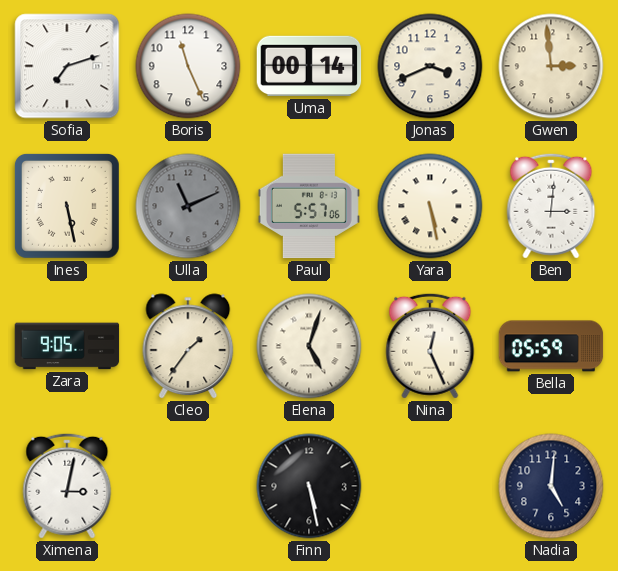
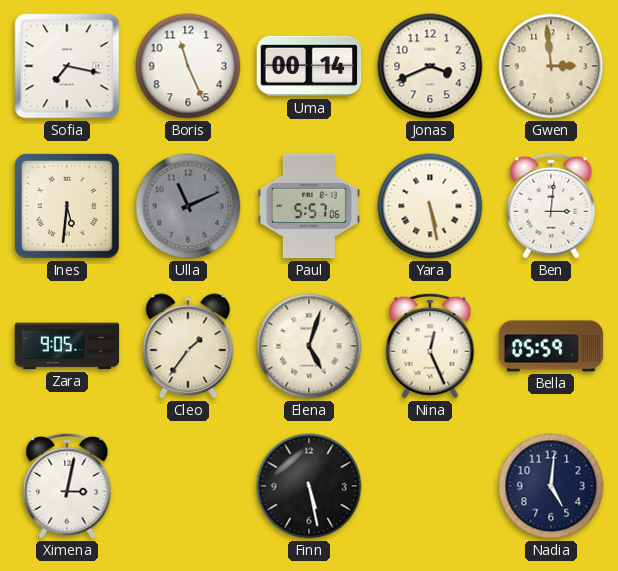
Sofia: 7:12 -> 7:17 (67, 66)
Ines: 5:28 -> 5:31 (67, 206)
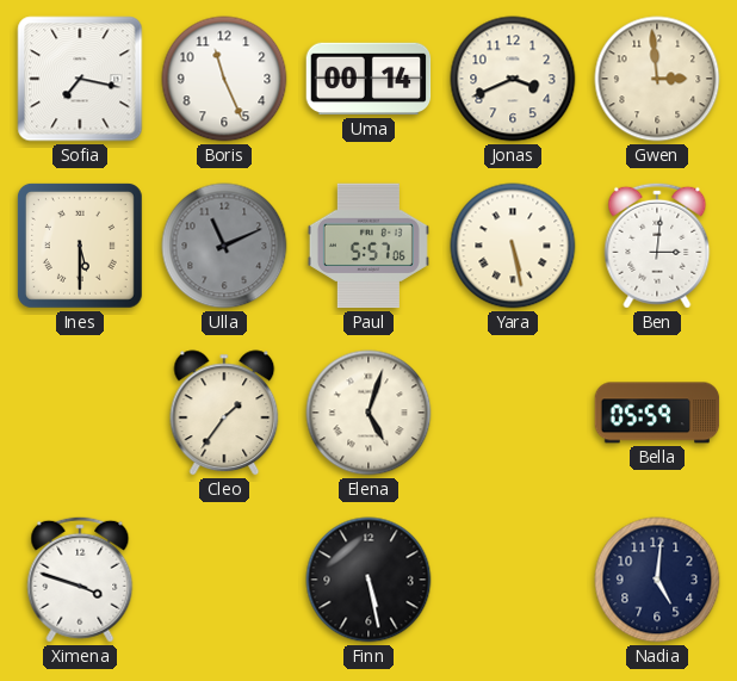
Ines: 5:31 -> 5:30 (80, 246)
Zara: 9:05 -> none (67, 346)
Nina: 12:26 -> none (430, 346)
Ximena: 3:02 -> 3:48 (80, 580)
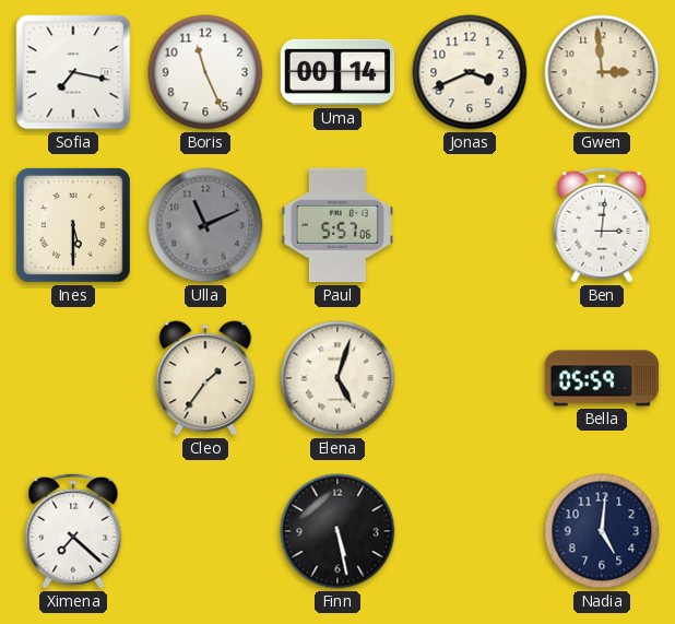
Yara: 5:28 -> none (513, 246)
Ximena: 3:48 -> 7:22 (73, 531)
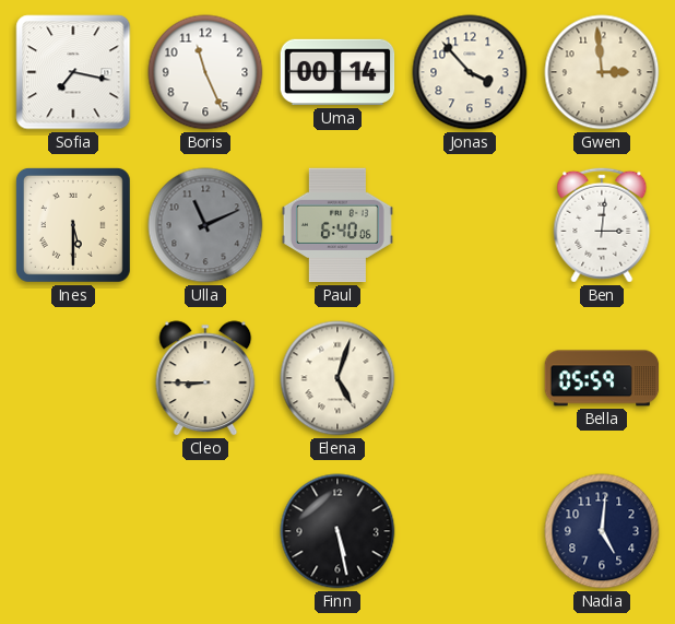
Jonas: 3:41 -> 3:53 (470, 72)
Paul: 5:57 -> 6:40 (337, 225)
Cleo: 1:36 -> 8:45 (205, 378)
Ximena: 7:22 -> none (73, 531)
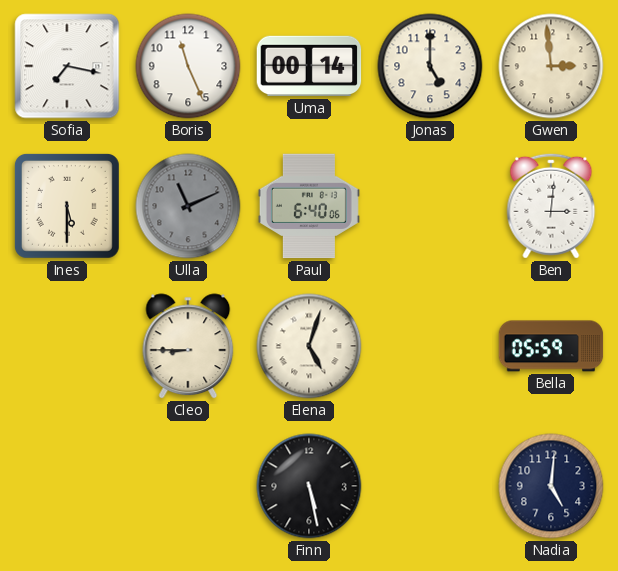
Jonas: 3:53 -> 5:00 (430, 66)
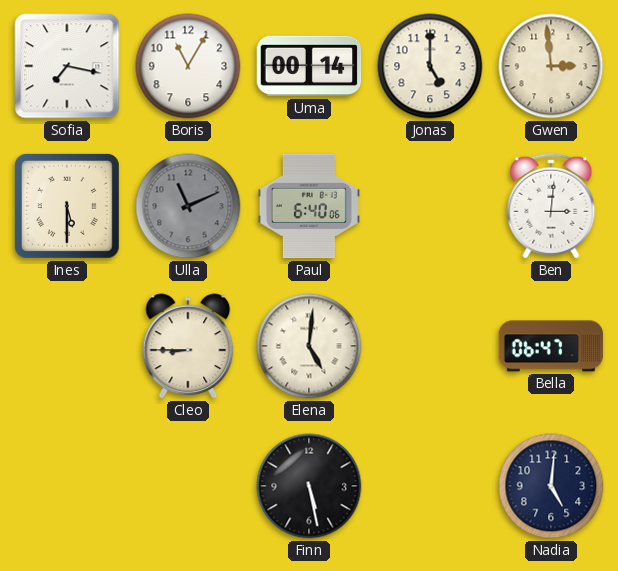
Boris: 11:26 -> 11:05 (188, 66)
Elena: 5:03 -> 5:01 (309, 346)
Bella: 05:59 -> 06:47 (551, 346)
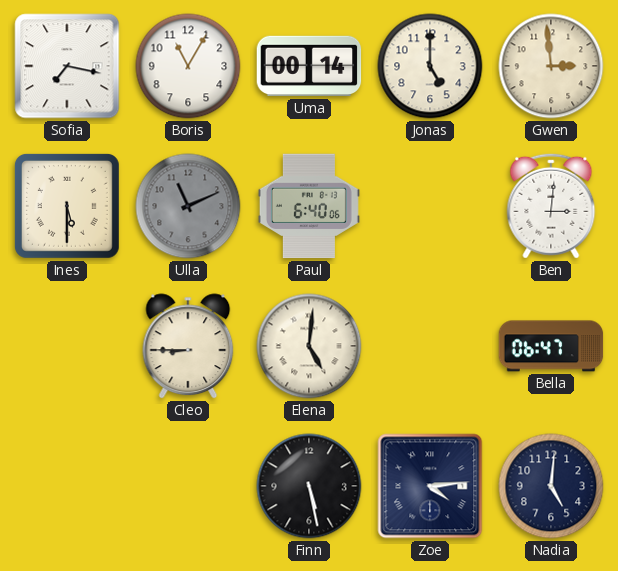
Zoe: none -> 4:14 (430, 486)
